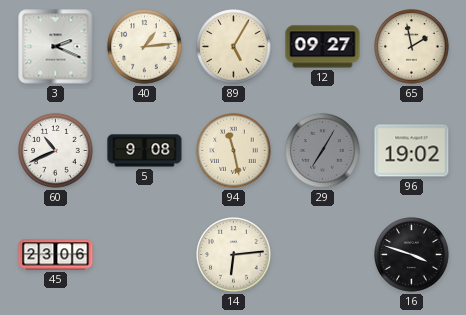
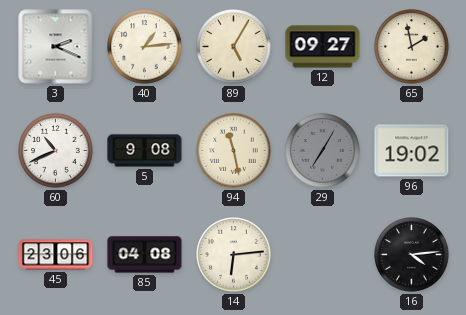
85: none -> 04:08 (145, 255)
16: 3:48 -> 4:14 (412, 255)
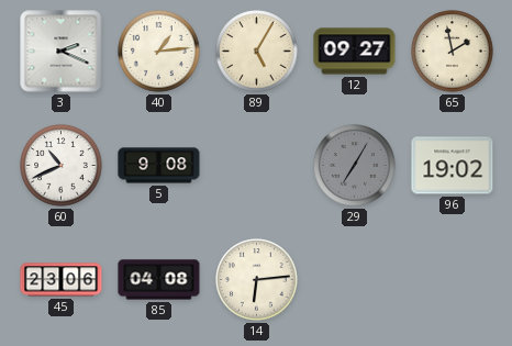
94: 11:28 -> none (234, 151)
16: 4:14 -> none (412, 255)
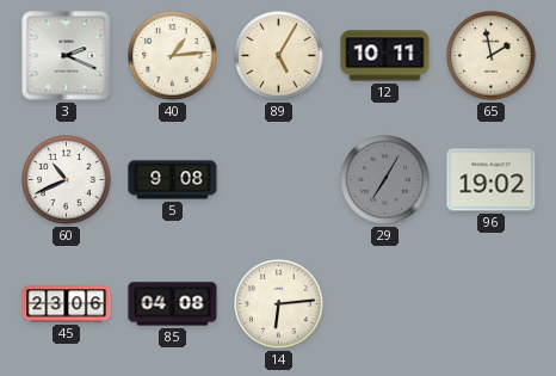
12: 09:27 -> 10:11 (385, 56)
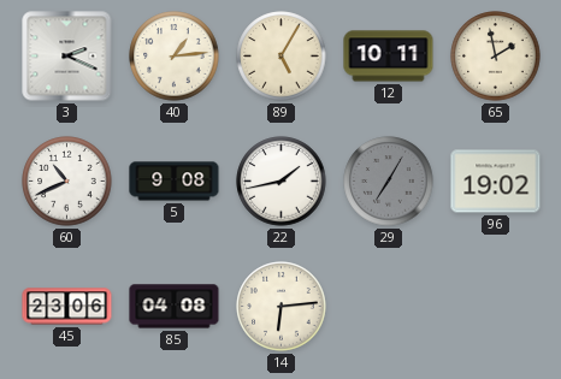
22: none -> 1:43 (282, 182)
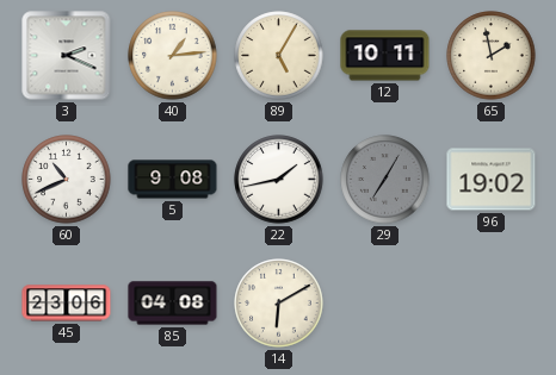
14: 6:14 -> 6:10 (279, 304)
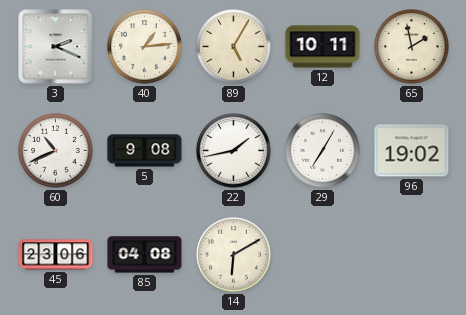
29 dial: grey -> white (323, 151)
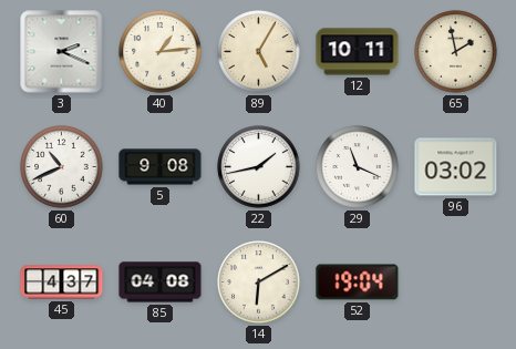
29: 7:05 -> 11:19 (358, 167)
96: 19:02 -> 03:02 (456, 167)
45: 23:06 -> 4:37 (62, 283)
52: none -> 19:04 (358, 283)
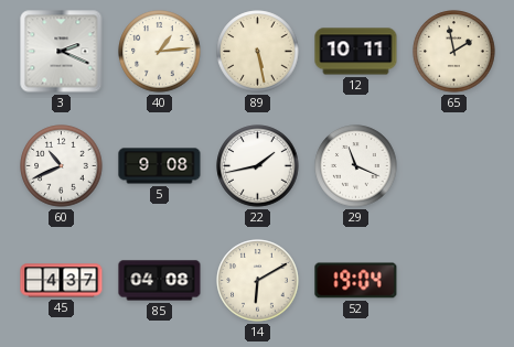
89: 5:05 -> 5:28 (258, 52)
96: 03:02 -> none (456, 167)
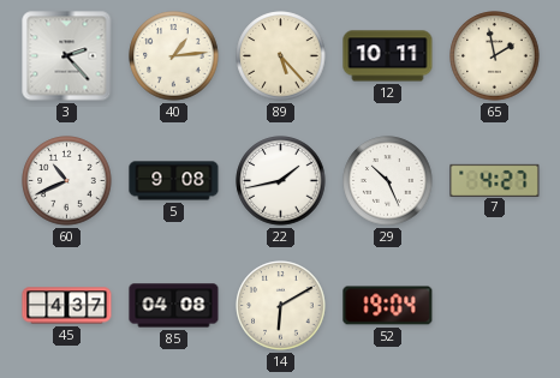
3: 2:19 -> 2:23 (67, 56)
89: 5:28 -> 5:23 (281, 56)
29: 11:19 -> 10:26 (388, 181)
7: none -> 4:27 (495, 180)
